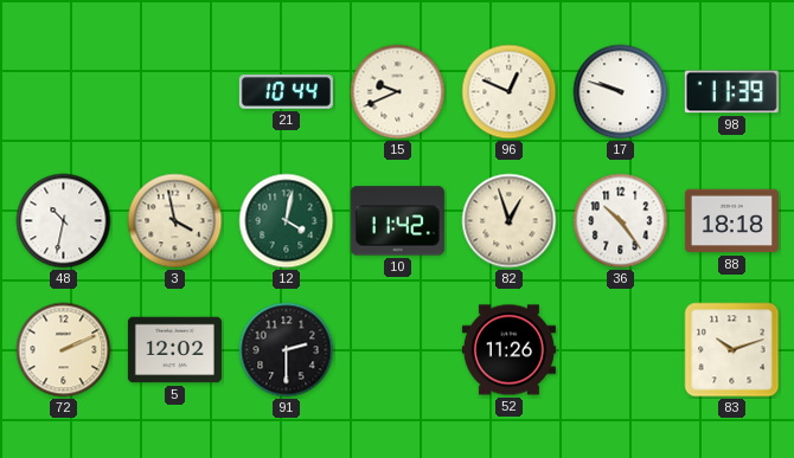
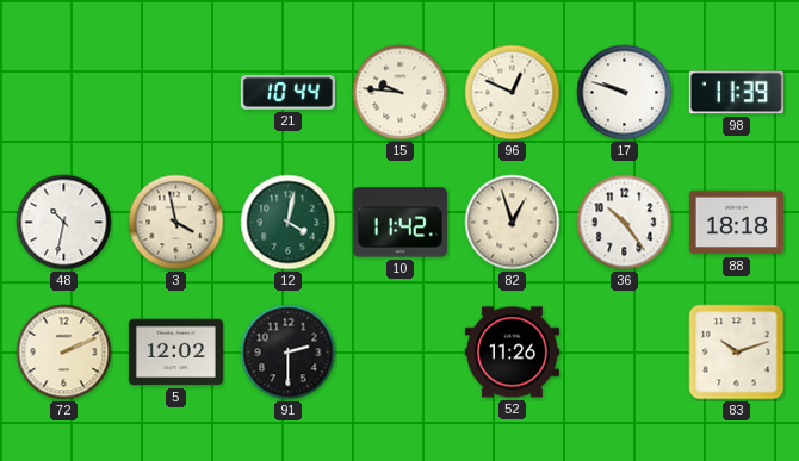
15: 9:41 -> 9:46 (401, 93)
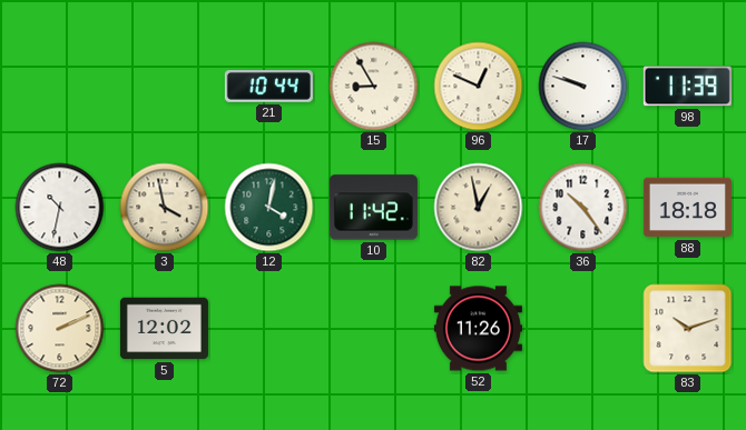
15: 9:46 -> 8:55 (374, 87)
82: 12:57 -> 12:58 (479, 208)
91: 2:30 -> none (289, 353)
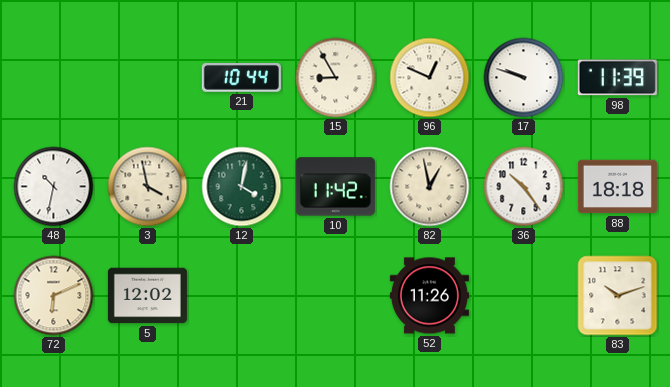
72: 2:11 -> 6:11 (54, 296)
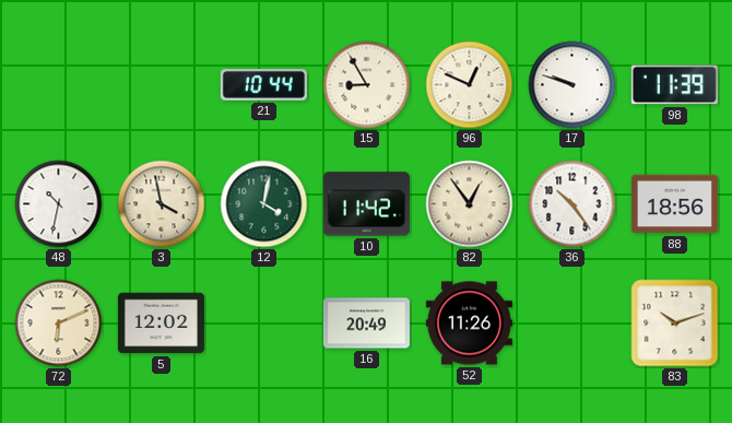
82: 12:58 -> 12:54 (470, 204)
88: 18:18 -> 18:56 (674, 204)
16: none -> 20:49 (366, 324)
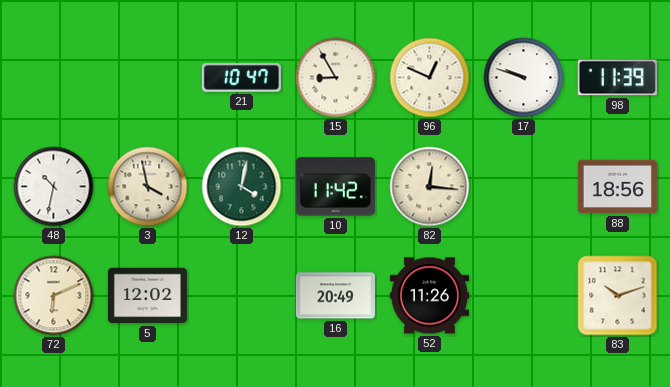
21: 10:44 -> 10:47 (241, 78)
82: 12:54 -> 12:16 (430, 187)
36: 10:24 -> none (572, 204)
